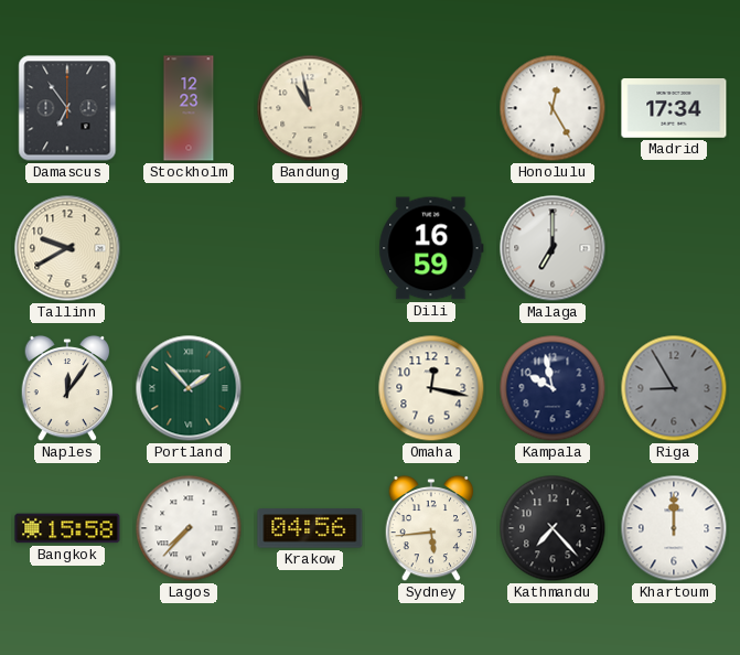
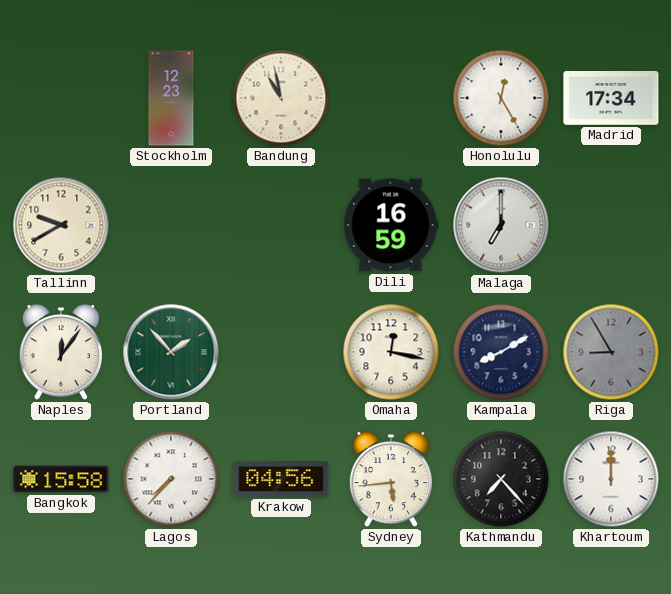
Damascus: 6:54 -> none (67, 108)
Kampala: 9:58 -> 8:10 (501, 352)
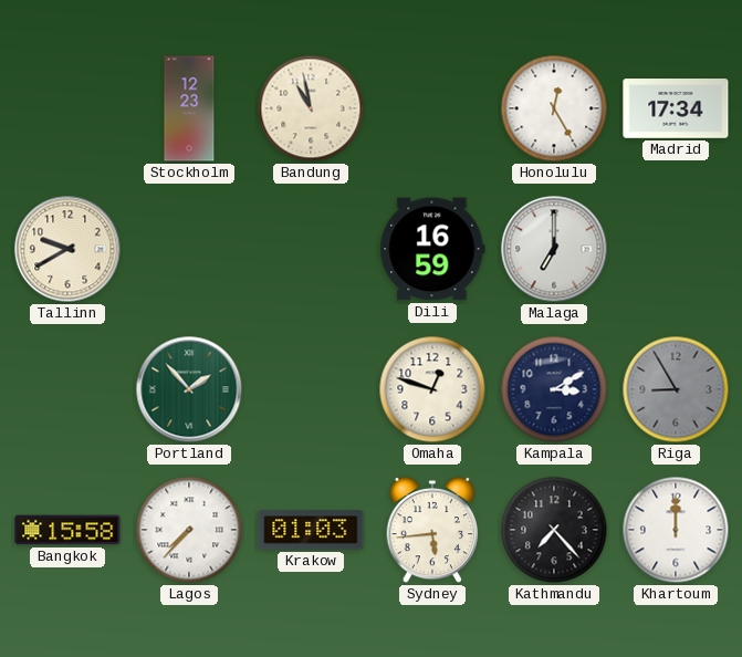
Naples: 12:06 -> none (61, 352)
Omaha: 12:17 -> 12:48 (432, 389)
Kampala: 8:10 -> 3:10 (554, 389)
Krakow: 04:56 -> 01:03 (311, 530)
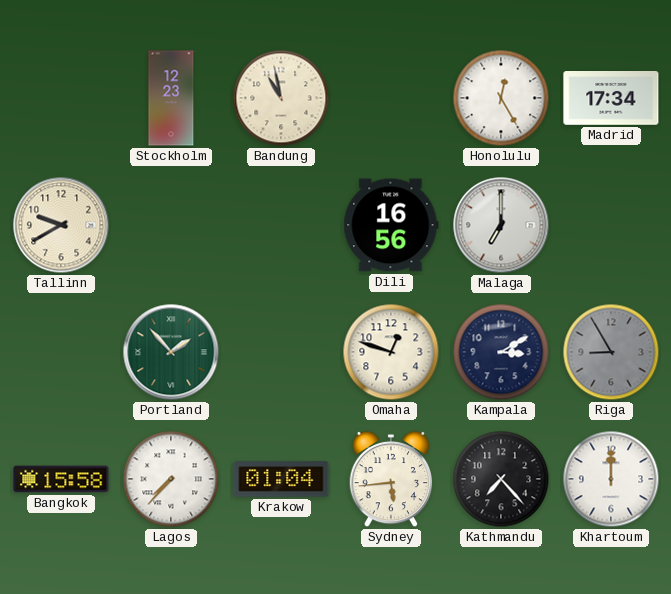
Dili: 16:59 -> 16:56 (391, 225)
Krakow: 01:03 -> 01:04 (281, 479)
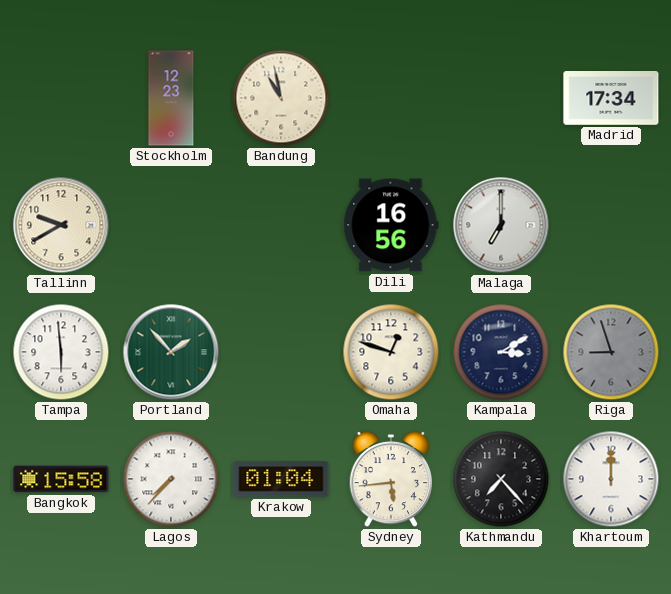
Honolulu: 12:25 -> none (501, 98)
Tampa: none -> 5:59 (61, 352)
Riga: 8:55 -> 8:57 (611, 352)
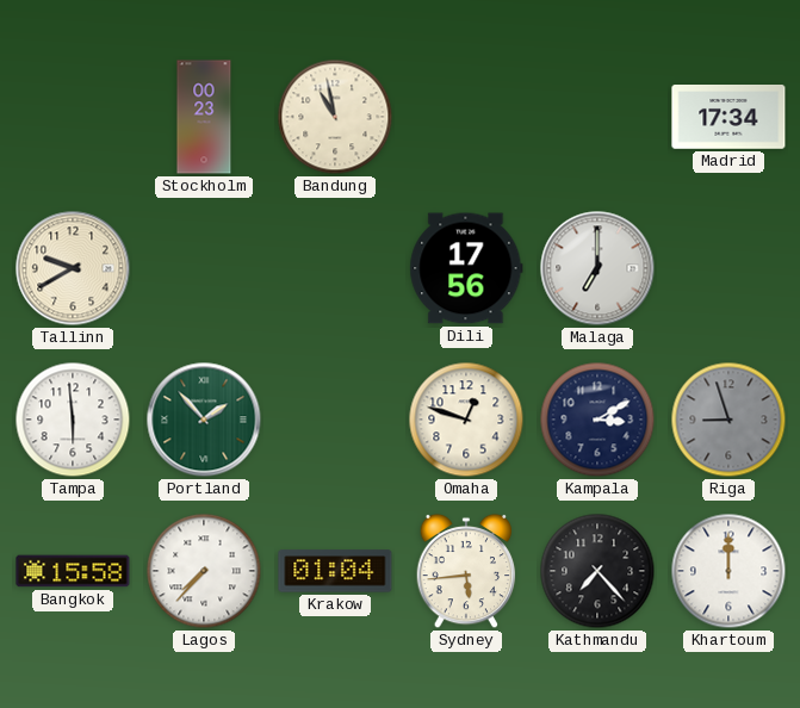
Stockholm: 12:23 -> 00:23 (204, 117)
Dili: 16:56 -> 17:56 (466, 268)
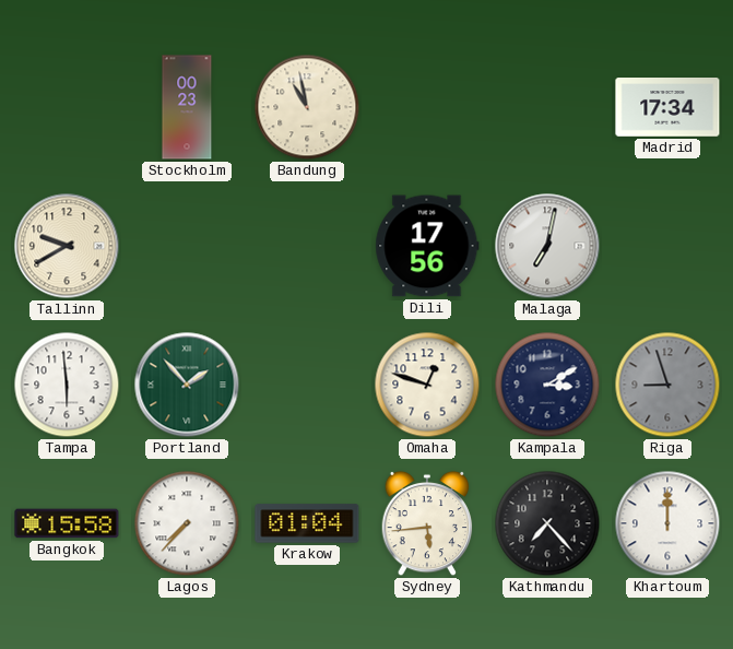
Malaga: 7:00 -> 7:02 (547, 246)
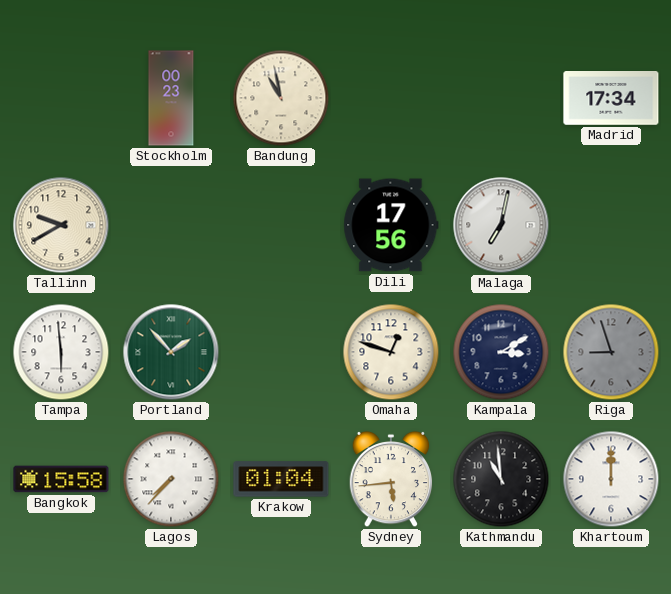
Kathmandu: 7:23 -> 10:59 (501, 479)
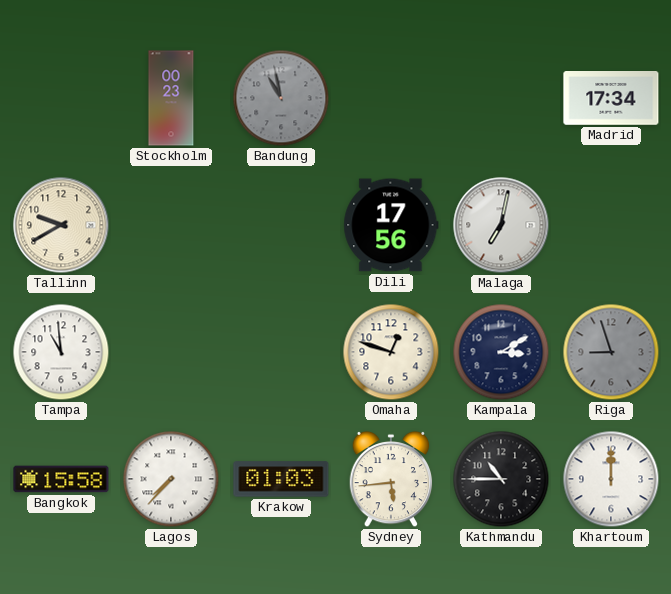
Bandung dial: cream -> grey (281, 98)
Tampa: 5:59 -> 10:59 (61, 352)
Portland: 1:53 -> none (171, 352)
Krakow: 01:04 -> 01:03 (281, 479)
Kathmandu: 10:59 -> 10:45 (501, 479)
